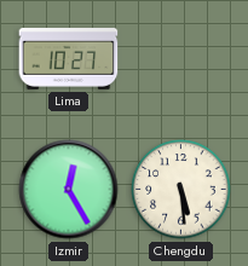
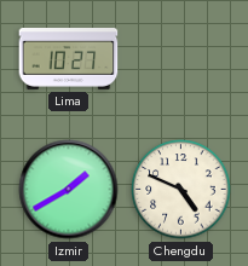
Izmir: 12:25 -> 1:40 (69, 190)
Chengdu: 5:29 -> 4:49 (181, 190)
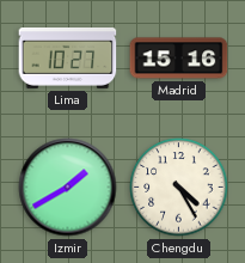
Madrid: none -> 15:16 (179, 59)
Chengdu: 4:49 -> 4:25 (179, 188)
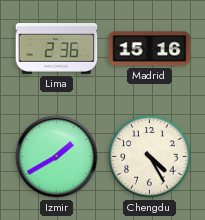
Lima: 10:27 -> 2:36 (57, 49)
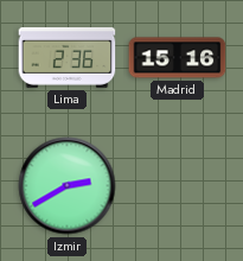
Izmir: 1:40 -> 2:40 (68, 186)
Chengdu: 4:25 -> none (150, 157)
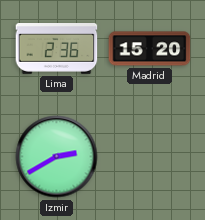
Madrid: 15:16 -> 15:20 (150, 49)
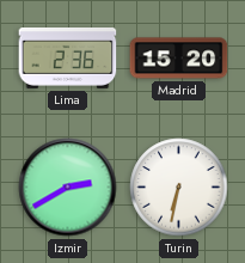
Turin: none -> 6:32 (179, 188)
